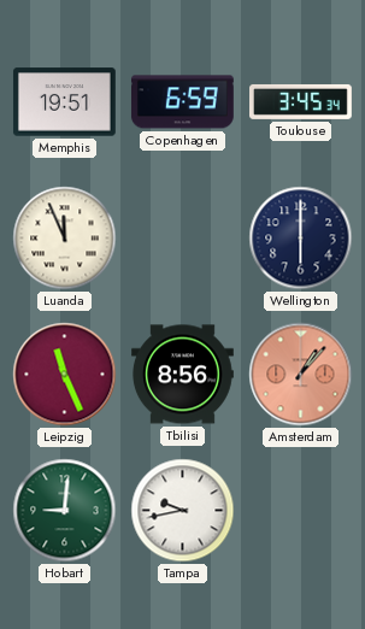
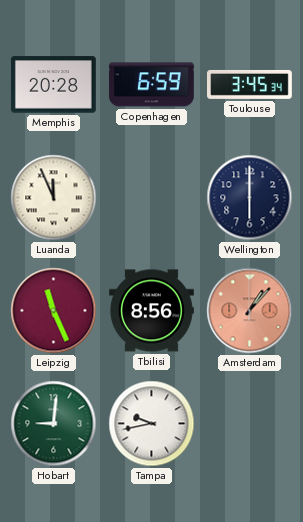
Memphis: 19:51 -> 20:28 (53, 85)
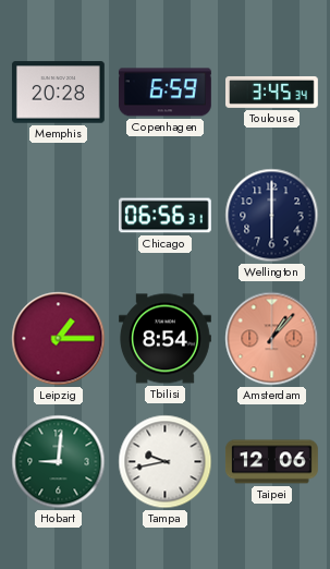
Luanda: 11:56 -> none (54, 198)
Chicago: none -> 06:56 (164, 216)
Leipzig: 11:26 -> 1:15 (59, 339)
Tbilisi: 8:56 -> 8:54 (166, 339)
Taipei: none -> 12:06 (271, 462)
